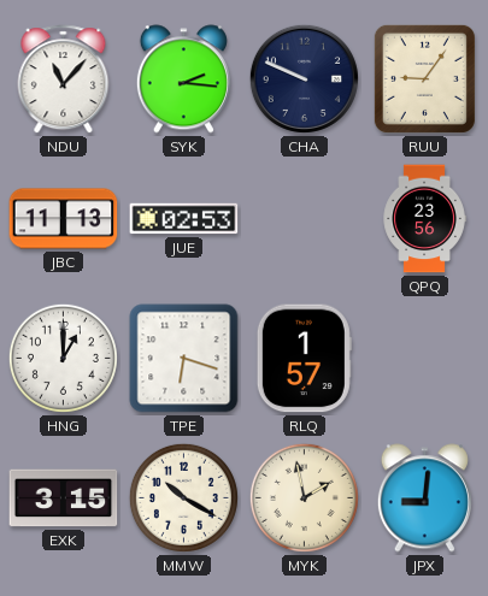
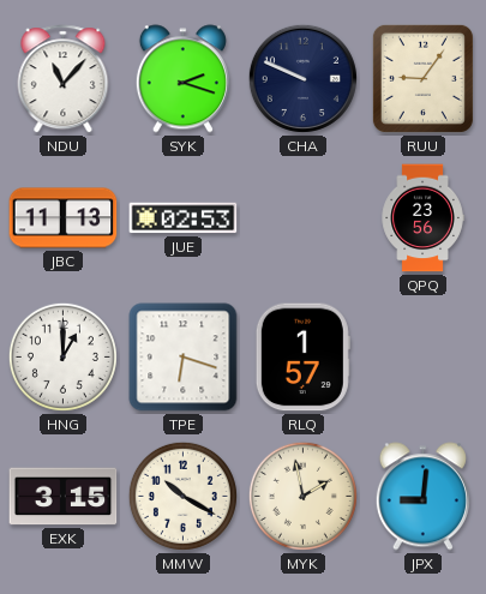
SYK: 2:16 -> 2:18 (182, 79)
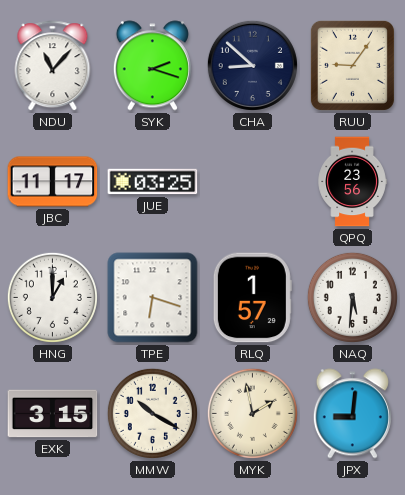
CHA: 9:49 -> 8:52 (252, 65)
JBC: 11:13 -> 11:17 (53, 182)
JUE: 02:53 -> 03:25 (153, 182)
NAQ: none -> 5:31 (352, 297)
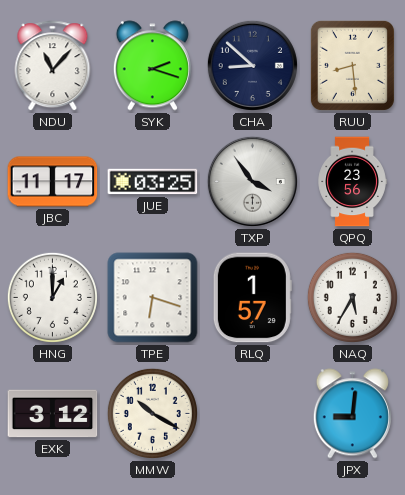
RUU: 9:06 -> 8:29 (352, 65)
TXP: none -> 3:54 (252, 181)
NAQ: 5:31 -> 5:35 (352, 297)
EXK: 3:15 -> 3:12 (53, 414)
MYK: 1:58 -> none (252, 413)
